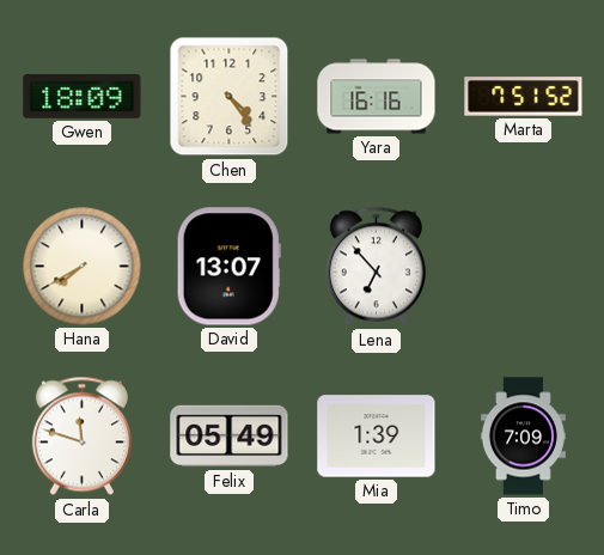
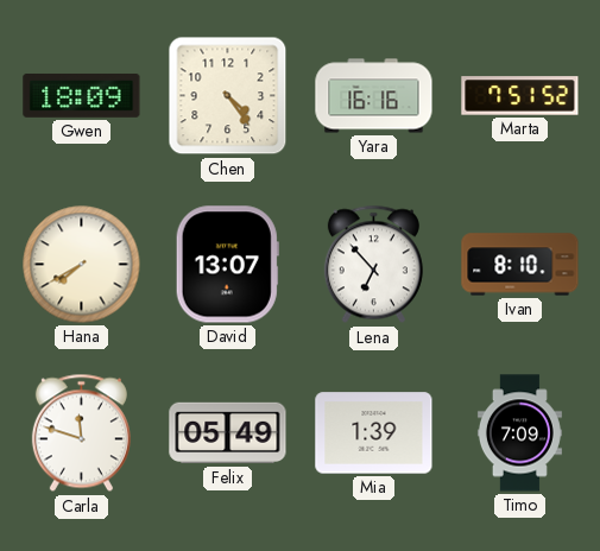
Ivan: none -> 8:10 (520, 265)
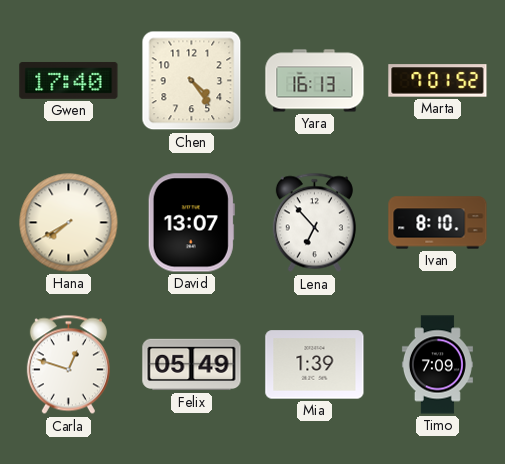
Gwen: 18:09 -> 17:40 (69, 80)
Yara: 16:16 -> 16:13 (315, 81)
Marta: 7:51 -> 7:01 (438, 81)
Carla: 11:48 -> 12:48 (68, 365)
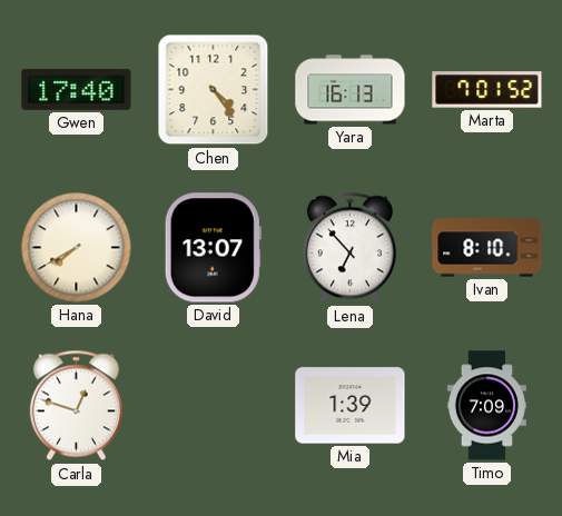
Felix: 05:49 -> none (192, 365)
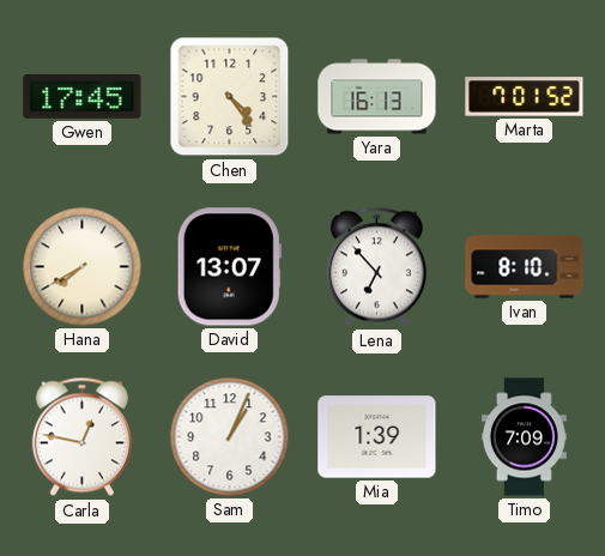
Gwen: 17:40 -> 17:45 (83, 96)
Carla: 12:48 -> 12:47 (81, 437)
Sam: none -> 1:04 (230, 437)
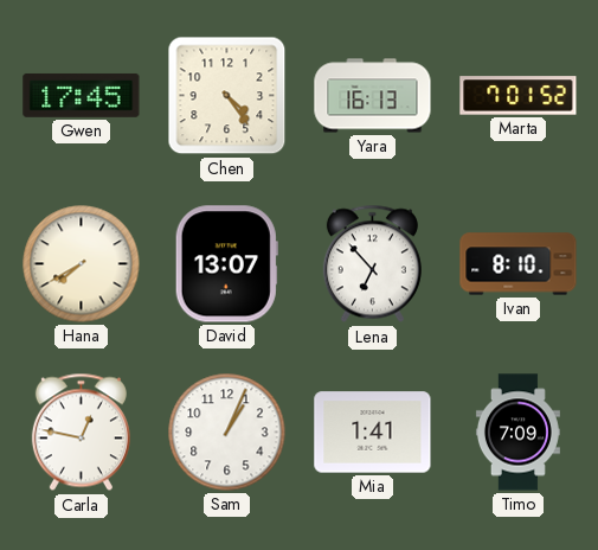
Mia: 1:39 -> 1:41 (373, 433)
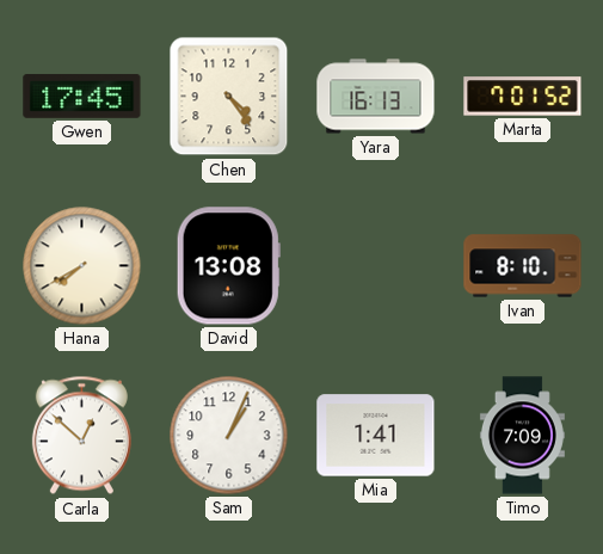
David: 13:07 -> 13:08 (228, 266)
Lena: 6:53 -> none (372, 264)
Carla: 12:47 -> 12:52 (81, 436)
